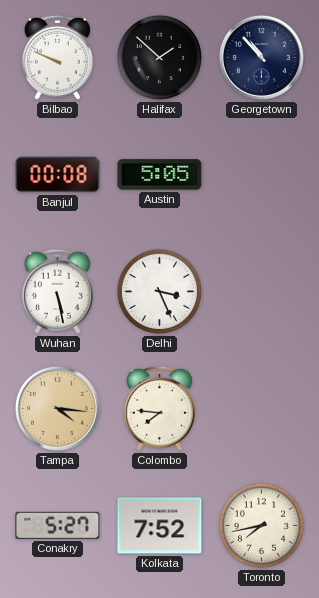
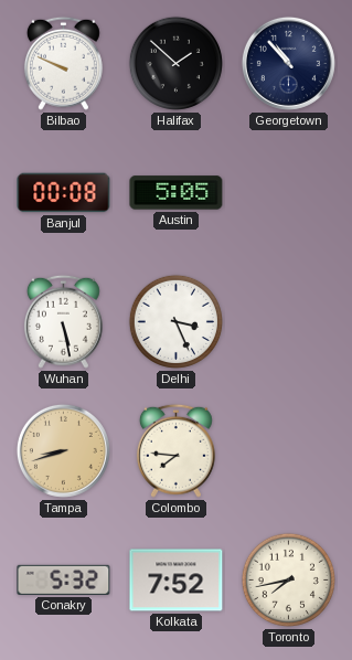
Tampa: 4:16 -> 8:42 (63, 450)
Conakry: 5:27 -> 5:32 (64, 579)
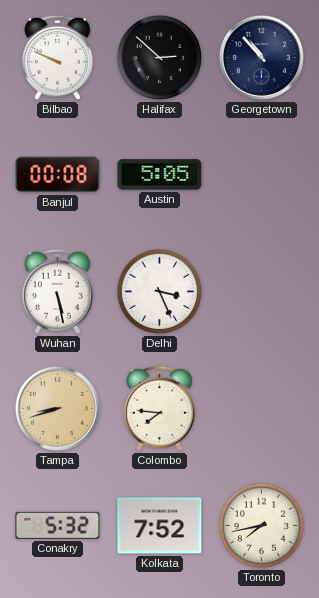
Halifax: 1:52 -> 2:52 (159, 57)
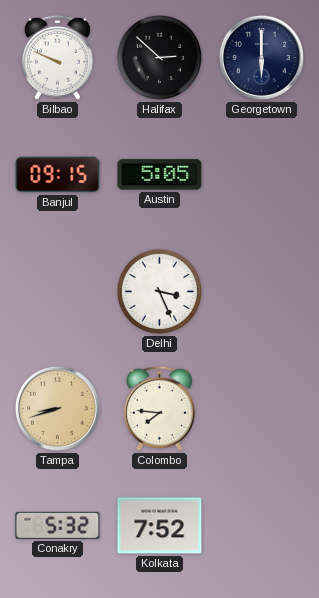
Georgetown: 10:53 -> 6:00 (261, 57)
Banjul: 00:08 -> 09:15 (58, 175)
Wuhan: 5:28 -> none (57, 291)
Toronto: 7:43 -> none (261, 525)
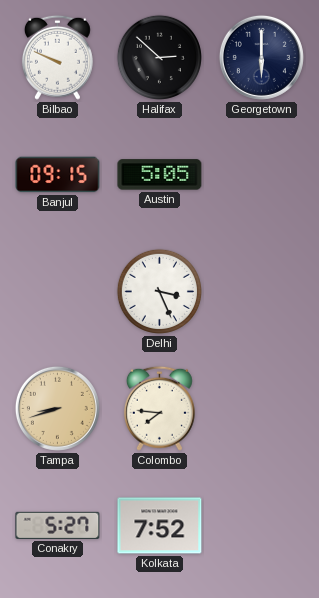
Conakry: 5:32 -> 5:27 (58, 525)
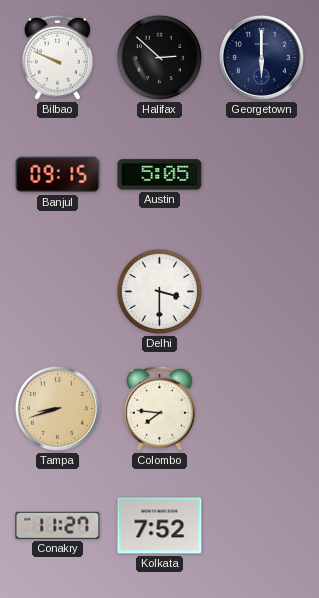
Delhi: 3:26 -> 3:30 (159, 291)
Conakry: 5:27 -> 11:27 (58, 525)
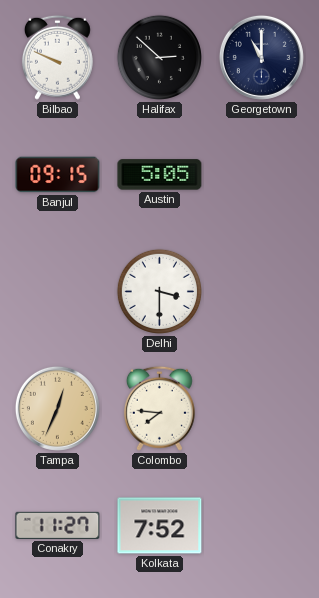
Georgetown: 6:00 -> 11:00 (261, 57)
Tampa: 8:42 -> 12:34 (57, 408)
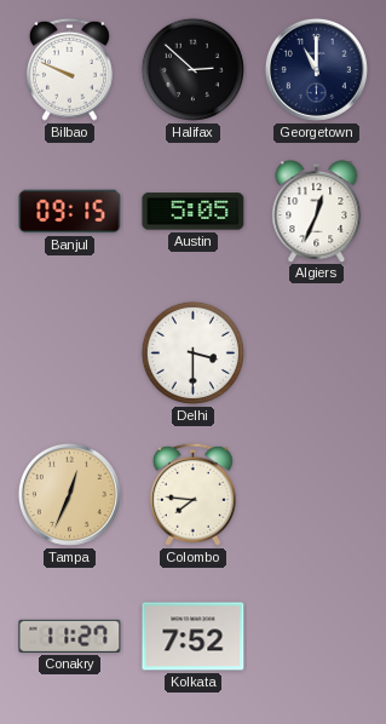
Algiers: none -> 12:34 (317, 211)
